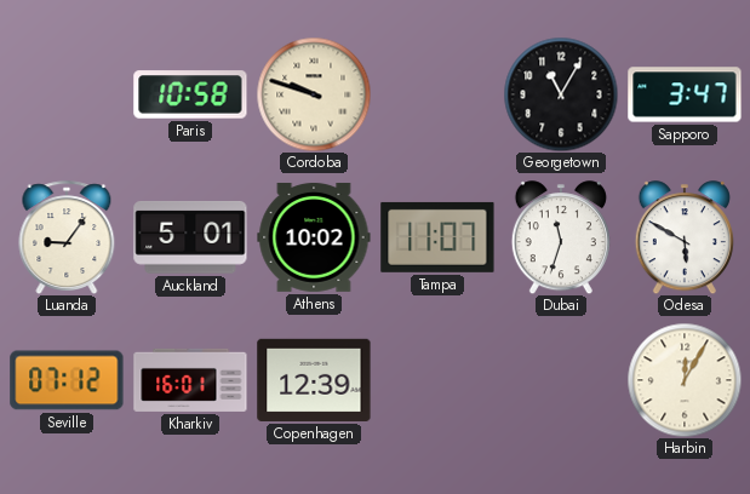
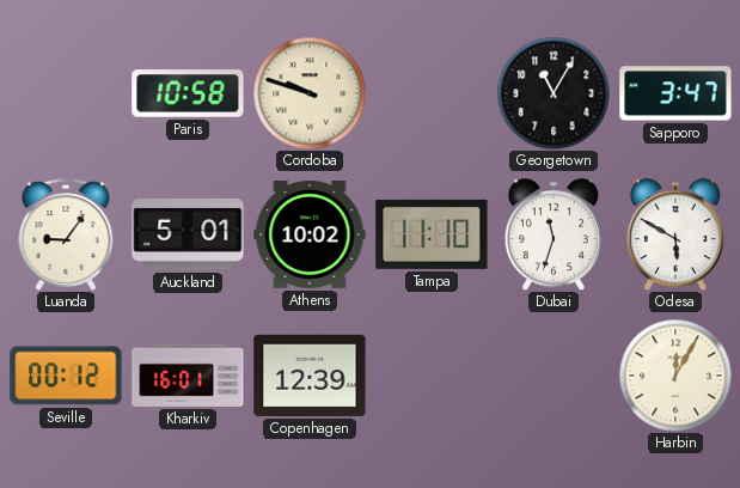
Tampa: 11:07 -> 11:10 (432, 234)
Seville: 07:12 -> 00:12 (66, 376)
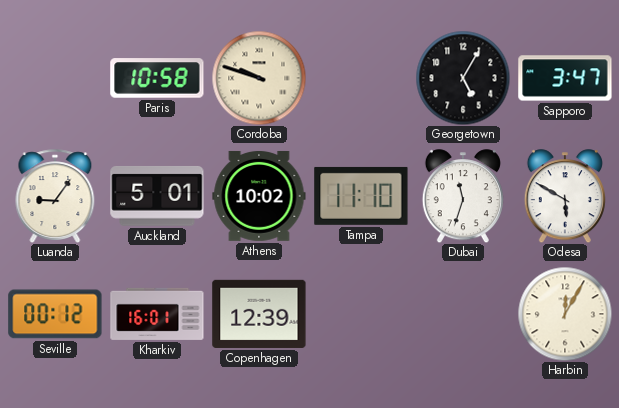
Georgetown: 11:05 -> 5:05 (463, 78)
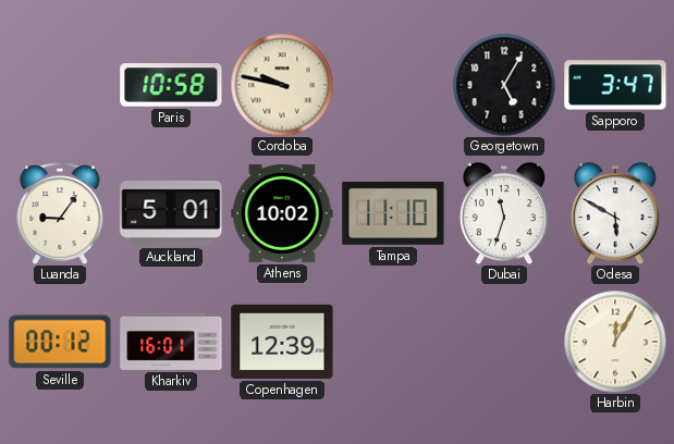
Cordoba: 9:48 -> 9:47 (282, 85)
